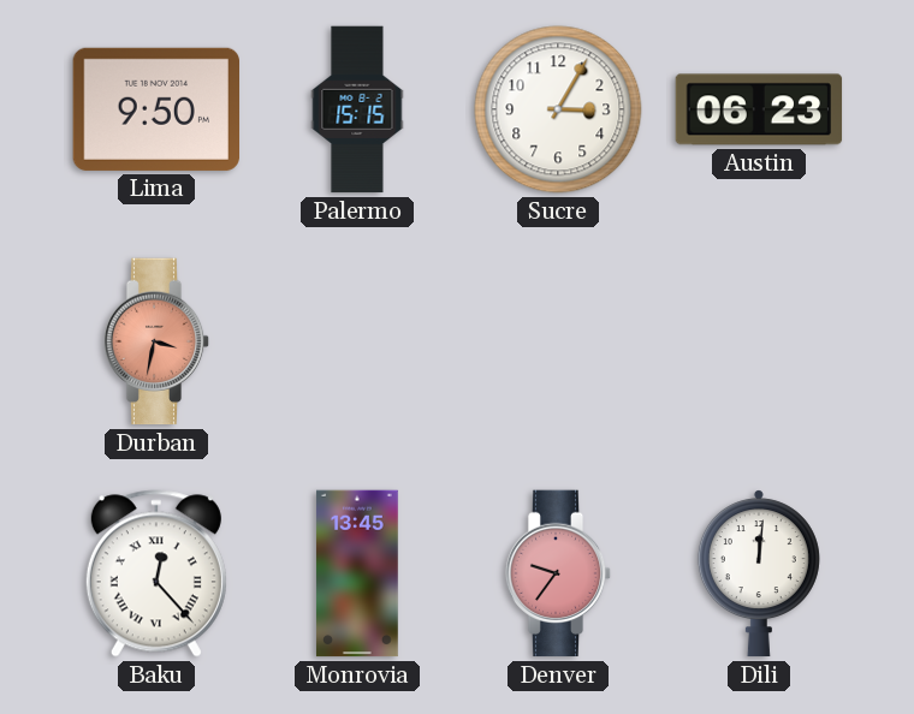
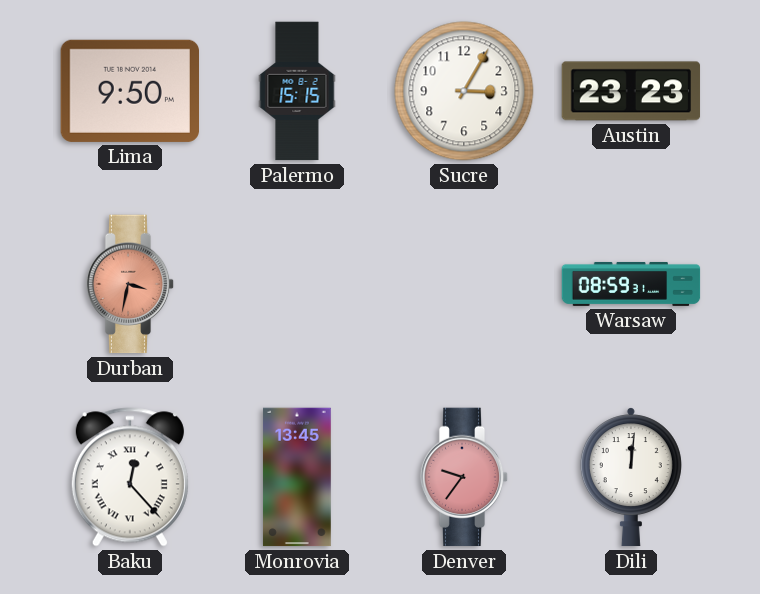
Austin: 06:23 -> 23:23 (631, 91)
Warsaw: none -> 08:59 (631, 284)
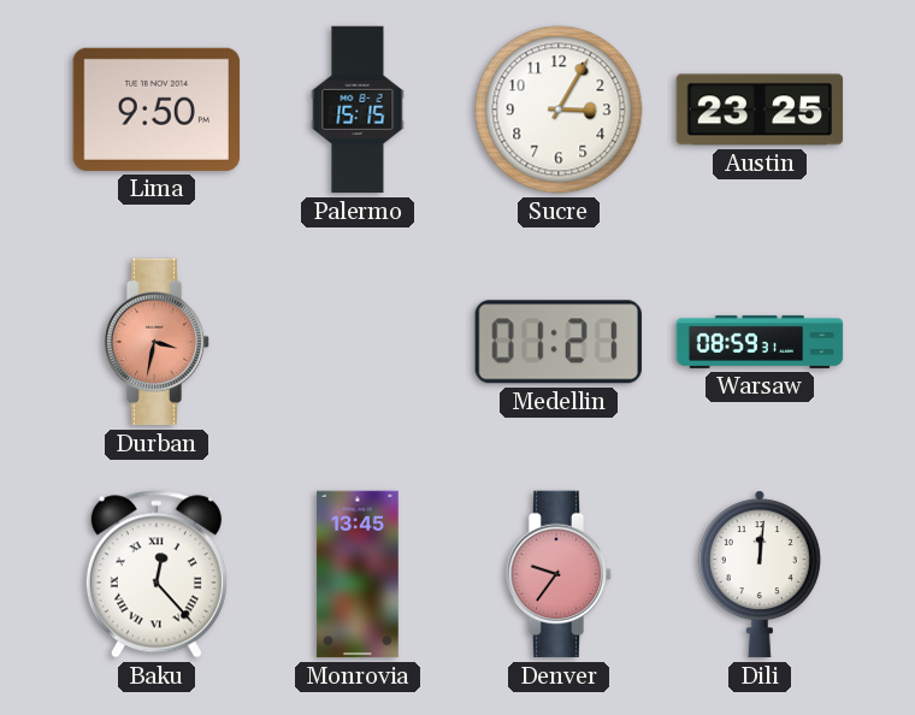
Austin: 23:23 -> 23:25 (760, 110)
Medellin: none -> 01:21 (559, 342)
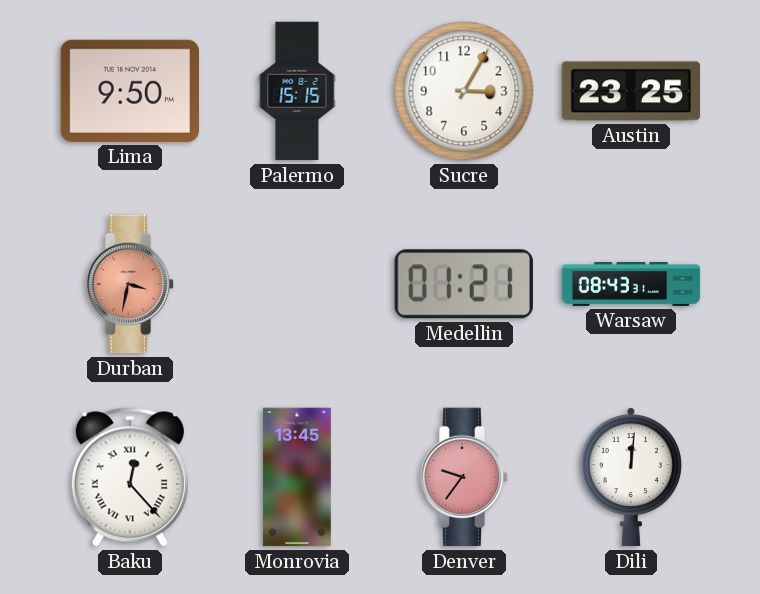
Warsaw: 08:59 -> 08:43 (631, 284)
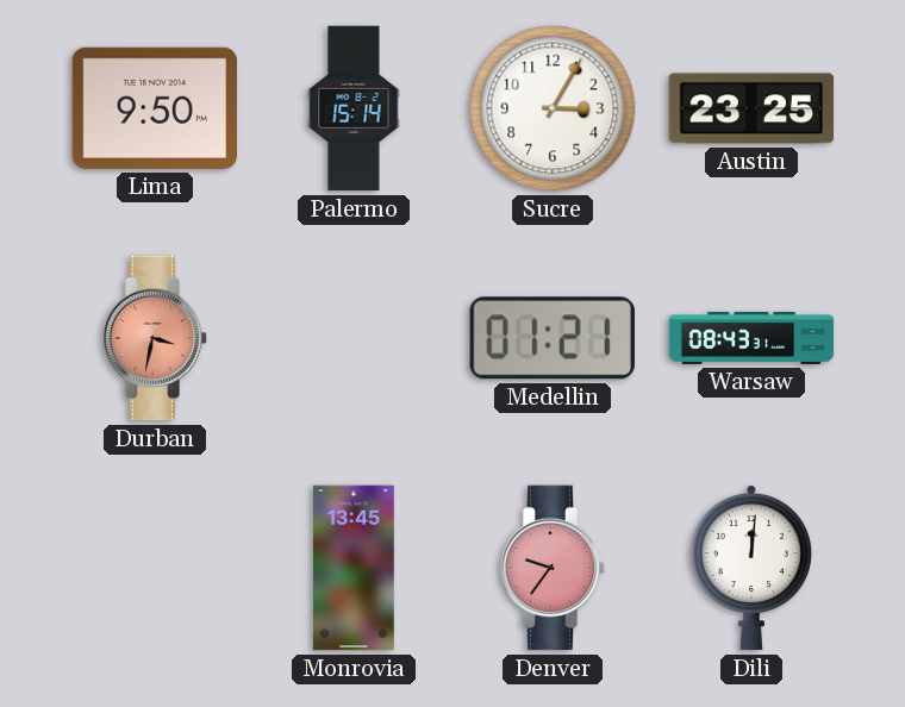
Palermo: 15:15 -> 15:14 (354, 108)
Baku: 12:23 -> none (130, 477)
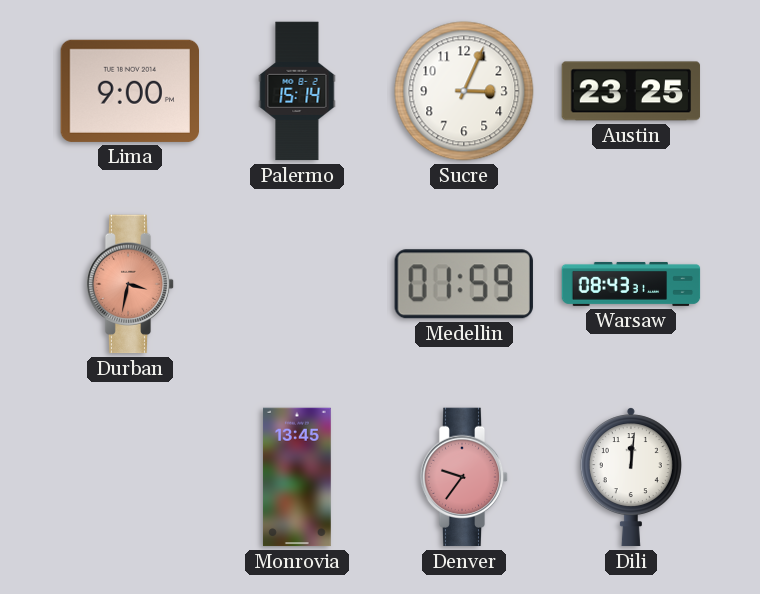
Lima: 9:50 -> 9:00 (129, 91)
Sucre: 3:05 -> 3:04 (464, 91)
Medellin: 01:21 -> 01:59 (464, 284)
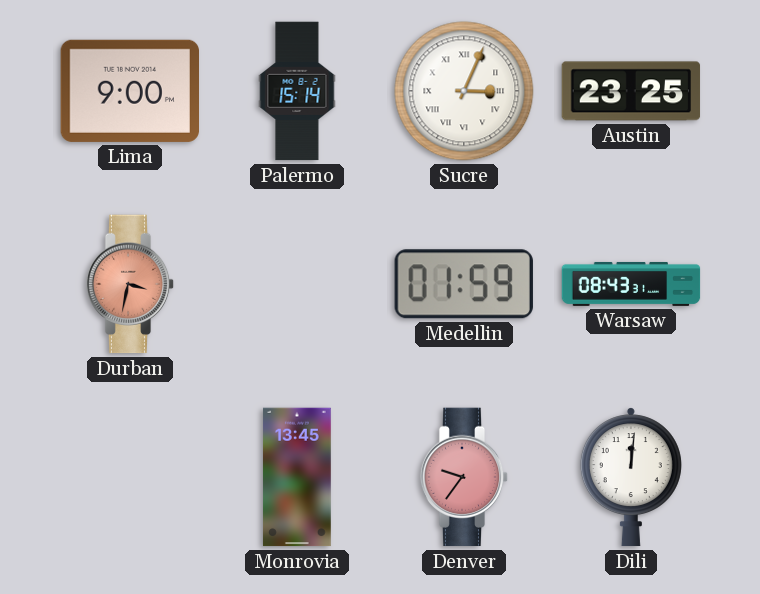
Sucre numerals: Arabic -> Roman (464, 91)
